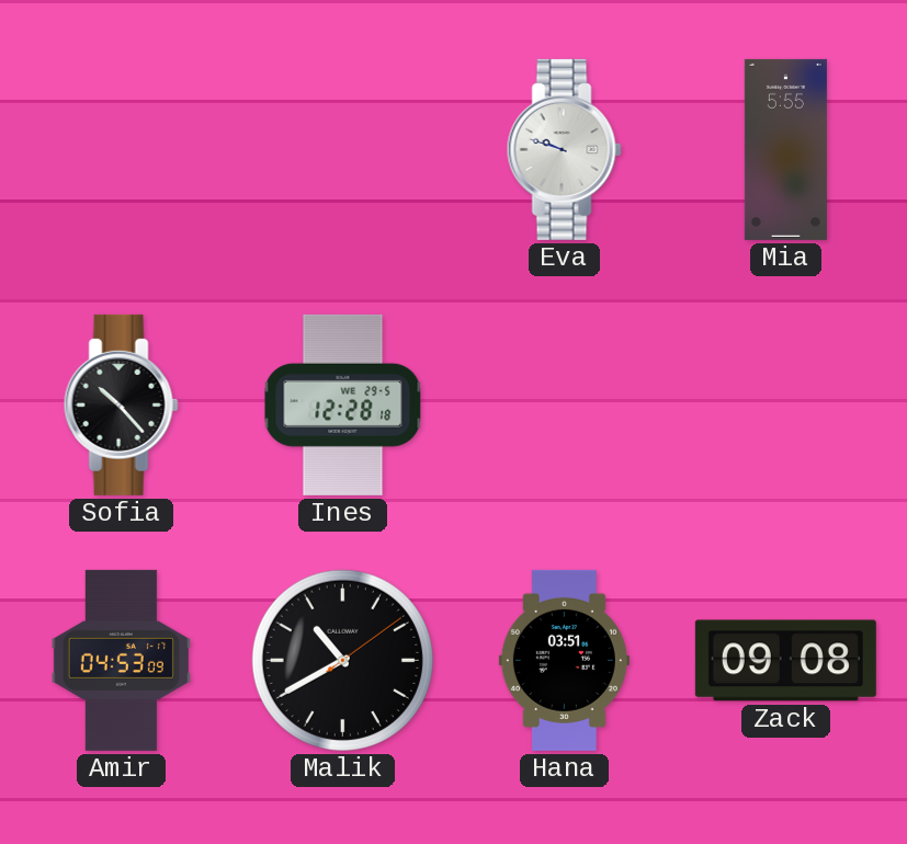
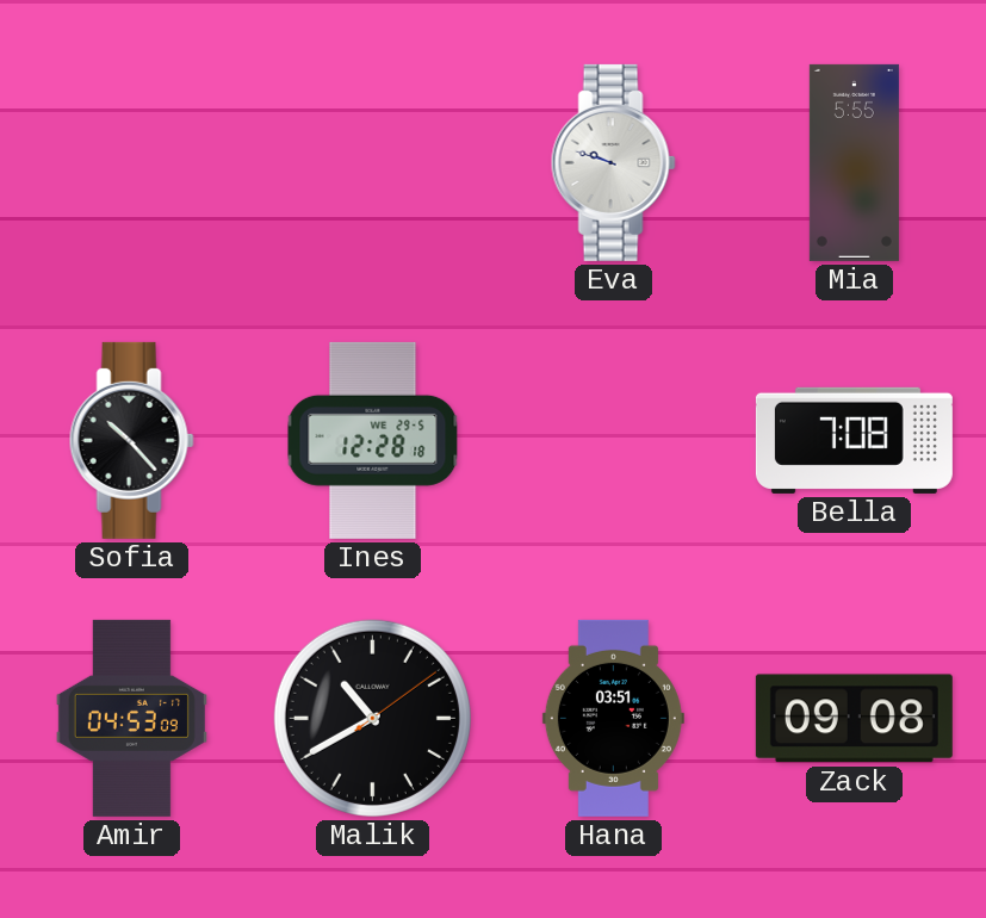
Bella: none -> 7:08 (854, 440)
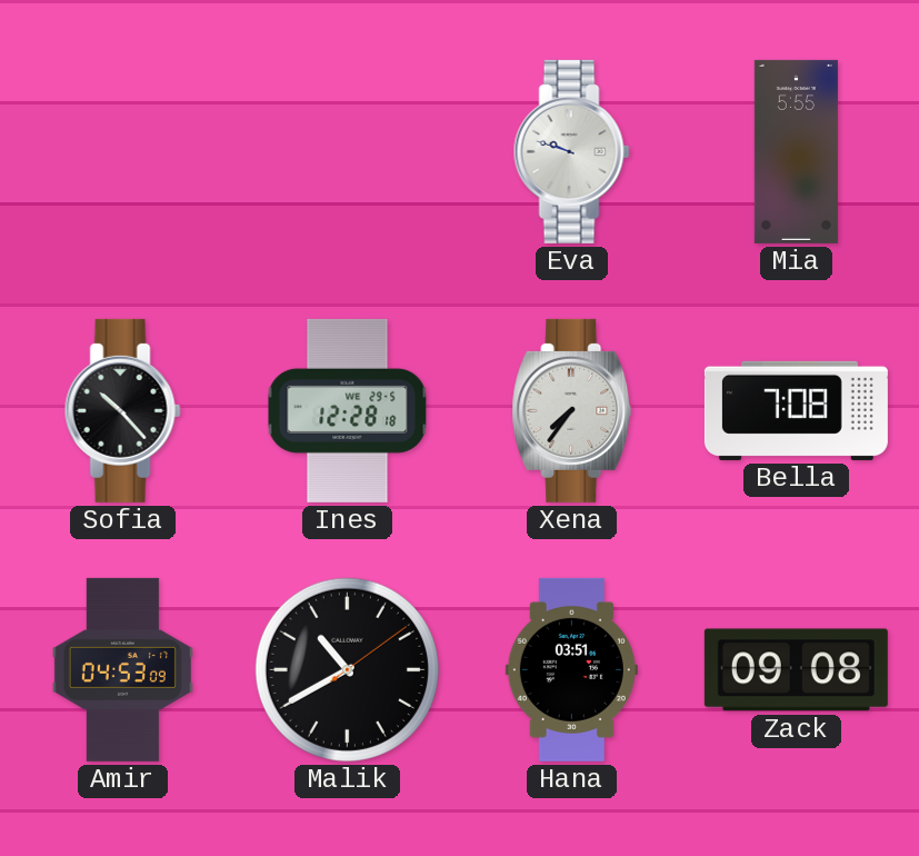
Xena: none -> 7:36 (572, 410)
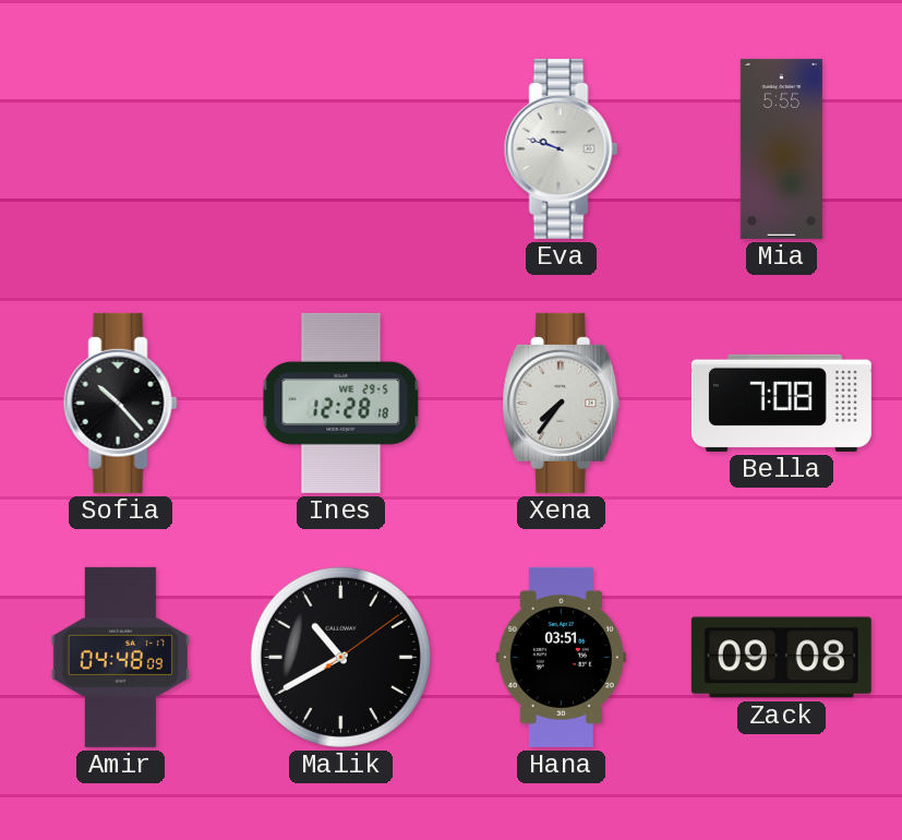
Amir: 04:53 -> 04:48 (120, 657)
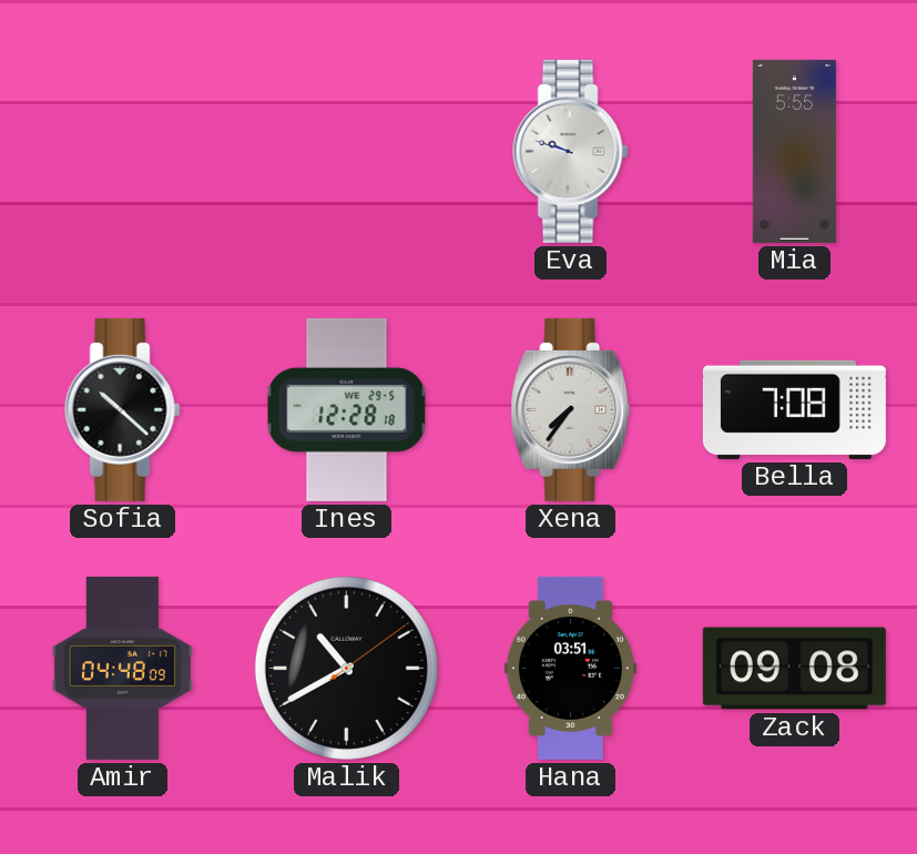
Sofia: 10:23 -> 10:22 (122, 409)
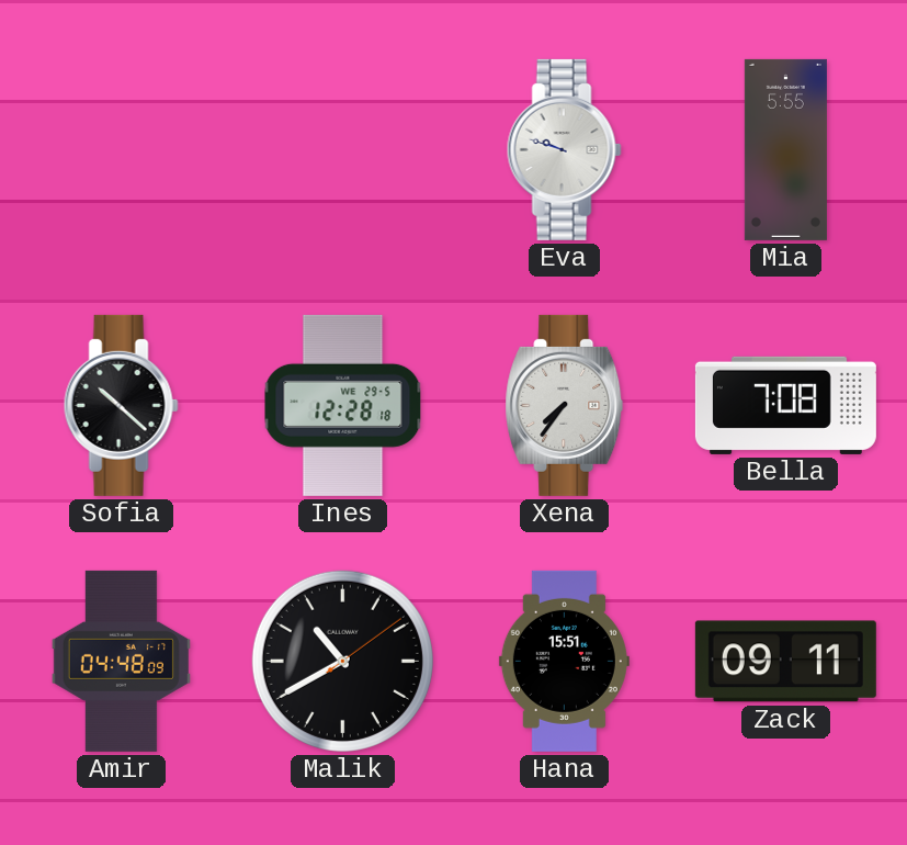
Hana: 03:51 -> 15:51 (564, 661)
Zack: 09:08 -> 09:11 (785, 662)
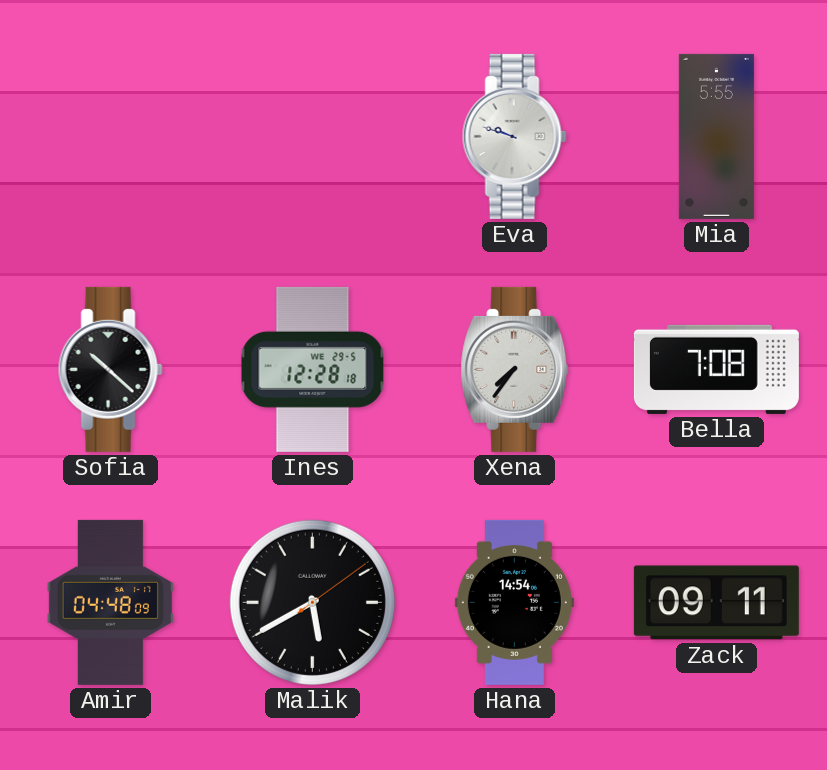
Malik: 10:40 -> 5:40 (312, 602)
Hana: 15:51 -> 14:54 (514, 602)
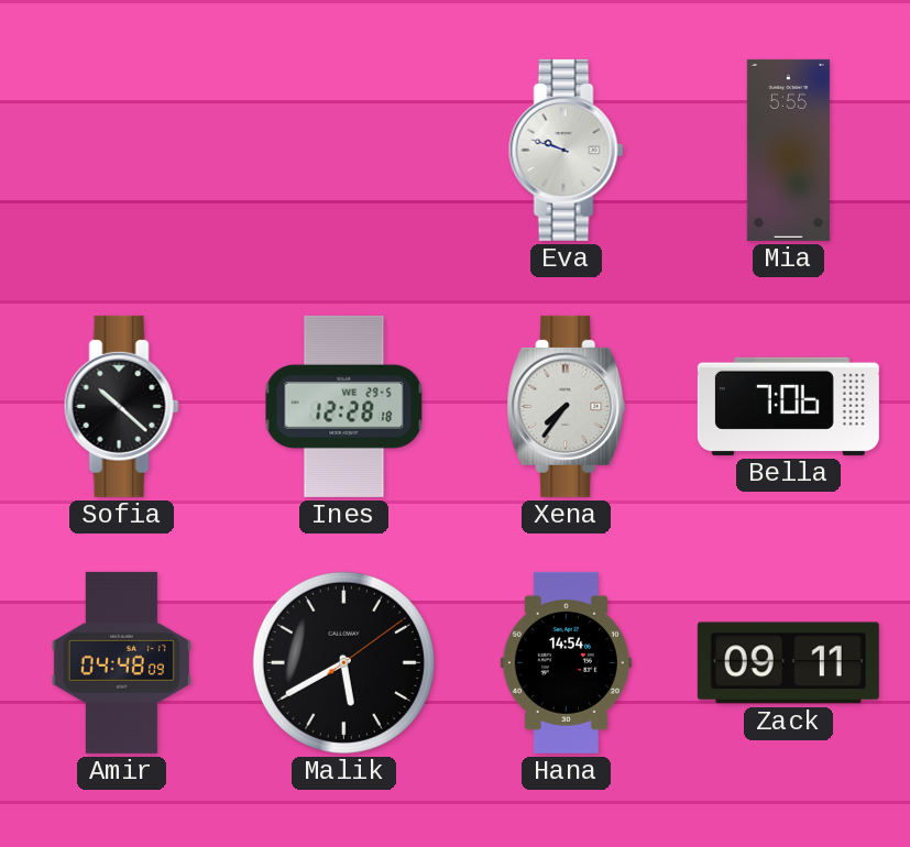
Bella: 7:08 -> 7:06 (788, 406)
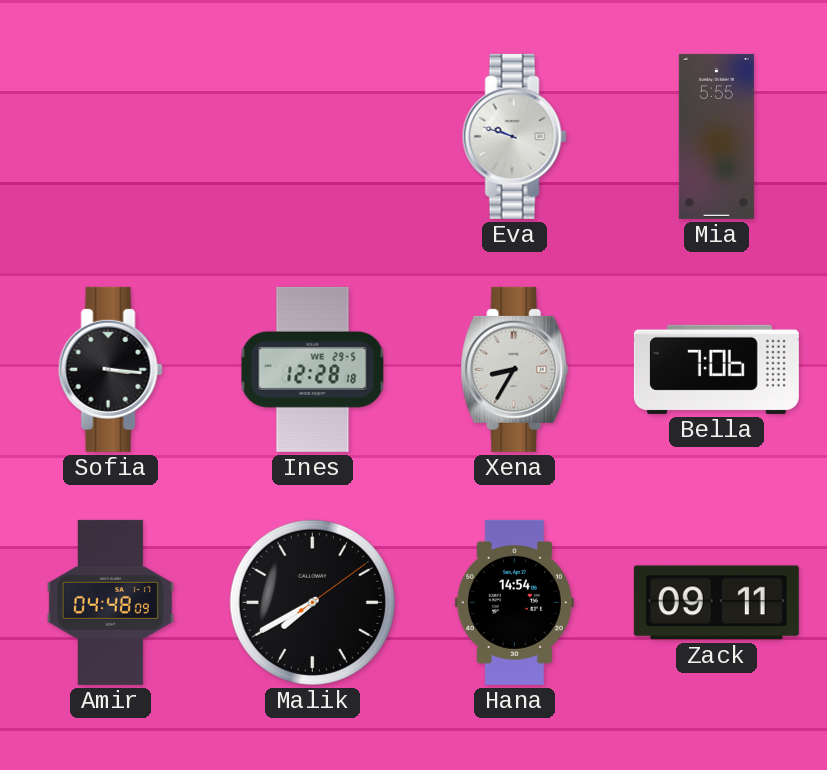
Sofia: 10:22 -> 3:16 (110, 369)
Xena: 7:36 -> 8:35 (515, 369)
Malik: 5:40 -> 7:40 (312, 602)
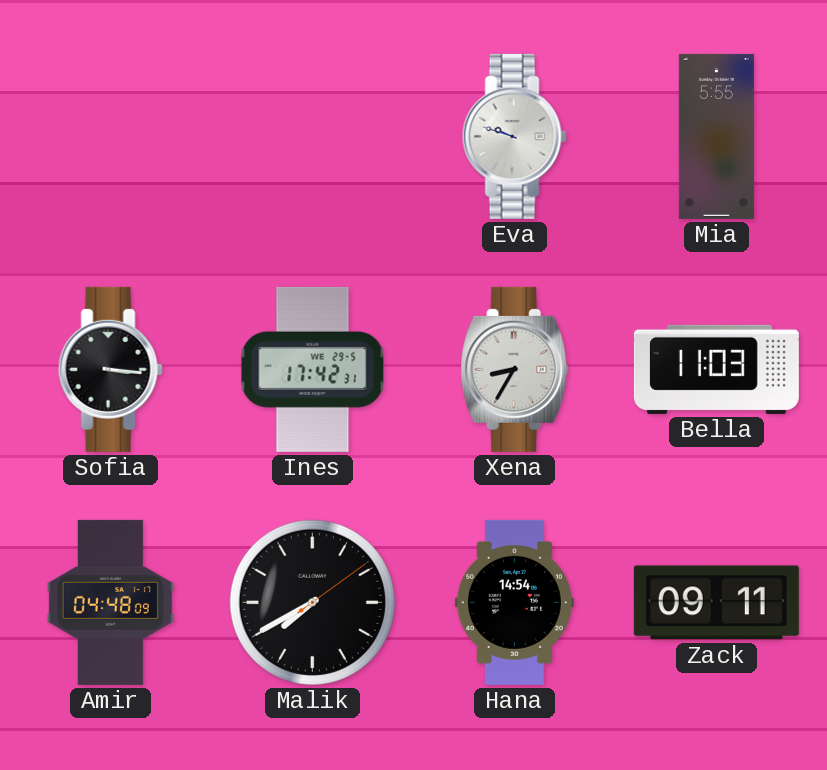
Ines: 12:28 -> 17:42 (313, 369)
Bella: 7:06 -> 11:03 (716, 369)
